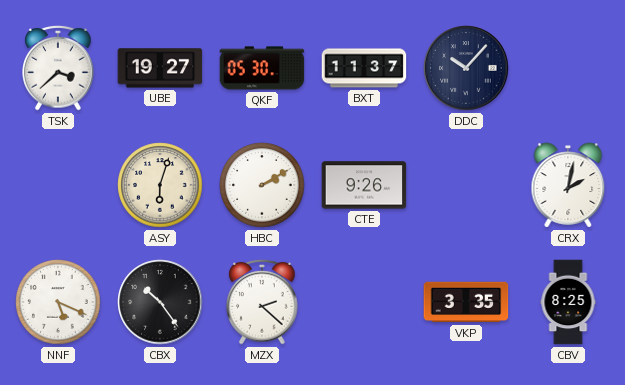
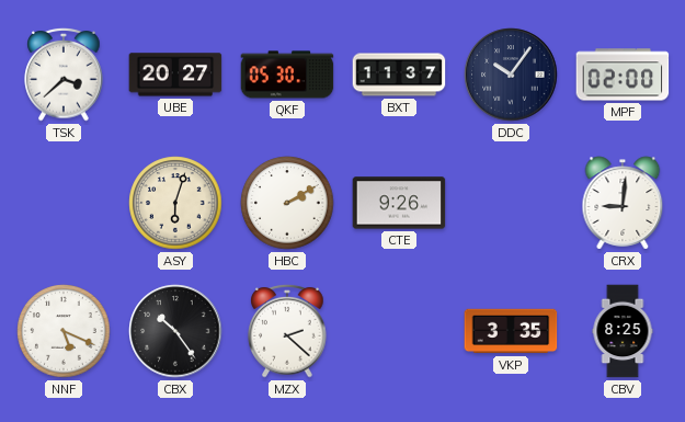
UBE: 19:27 -> 20:27 (175, 75)
DDC: 10:07 -> 10:06 (511, 75)
MPF: none -> 02:00 (623, 75)
CRX: 2:02 -> 9:01 (623, 203)
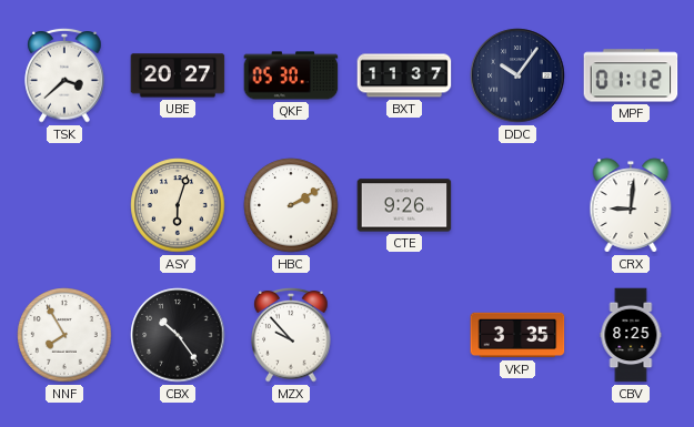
MPF: 02:00 -> 01:12 (631, 75)
NNF: 5:19 -> 7:55 (64, 335)
MZX: 2:22 -> 9:53 (291, 335)
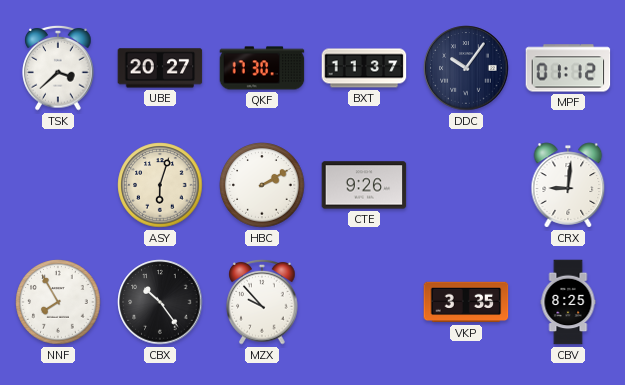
QKF: 05:30 -> 17:30 (262, 68)
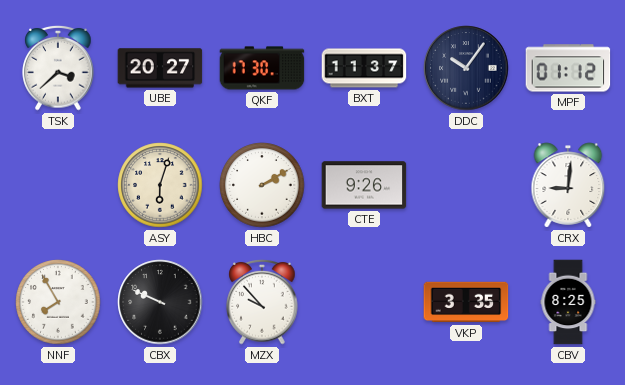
CBX: 10:24 -> 9:49 (160, 302)
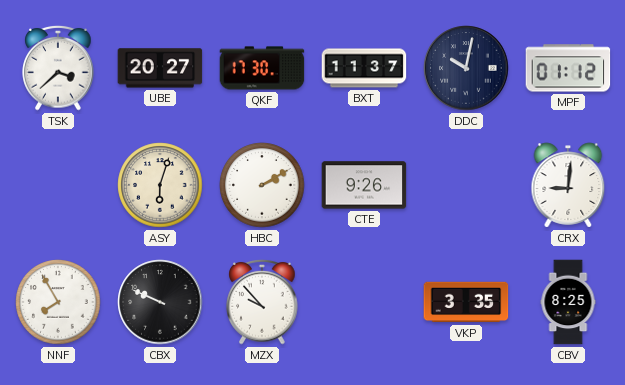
DDC: 10:06 -> 10:02 (466, 68)
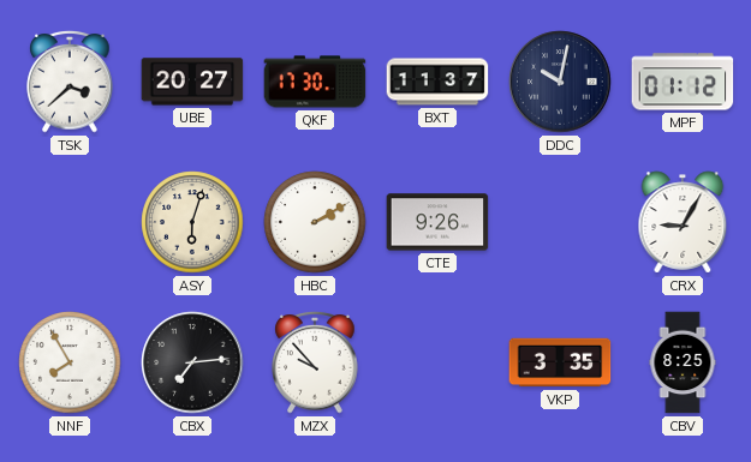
CRX: 9:01 -> 9:05 (683, 222)
CBX: 9:49 -> 7:14 (192, 362)
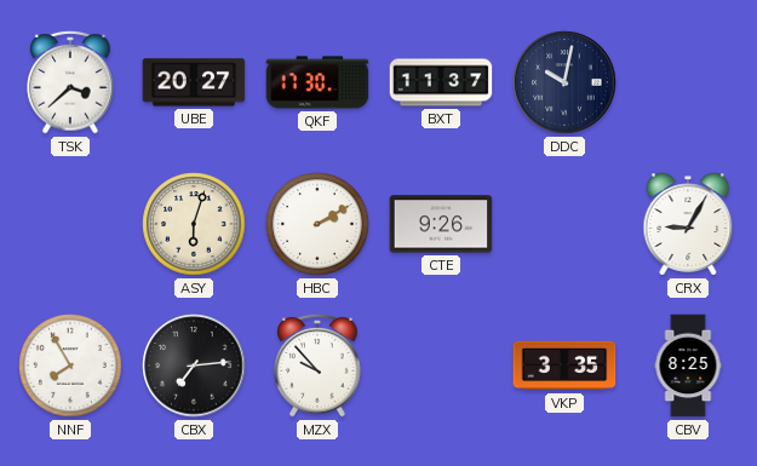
MPF: 01:12 -> none (683, 82)
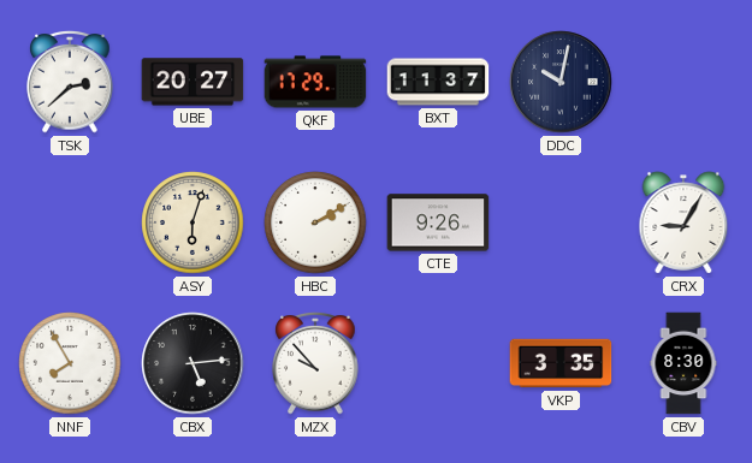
TSK: 3:38 -> 2:38 (70, 82)
QKF: 17:30 -> 17:29 (315, 82)
CBX: 7:14 -> 5:14 (193, 363)
CBV: 8:25 -> 8:30 (683, 363)
